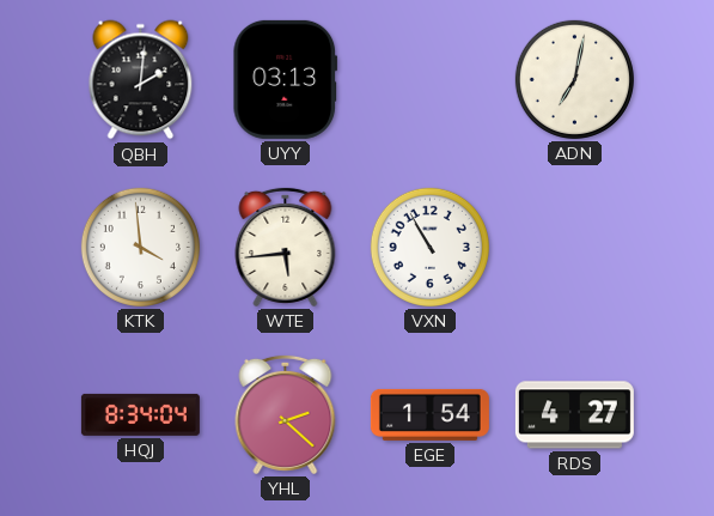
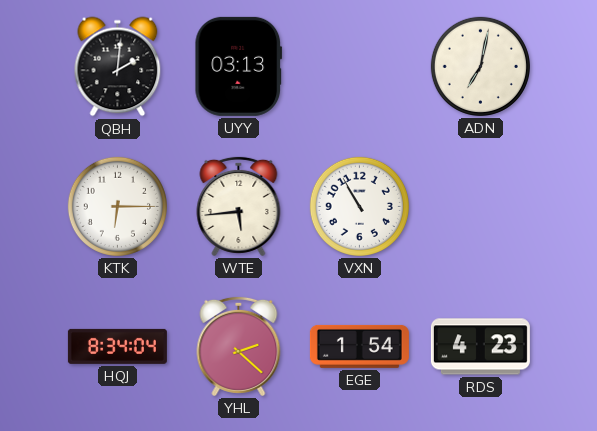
KTK: 3:59 -> 6:15 (117, 206)
RDS: 4:27 -> 4:23 (480, 347)
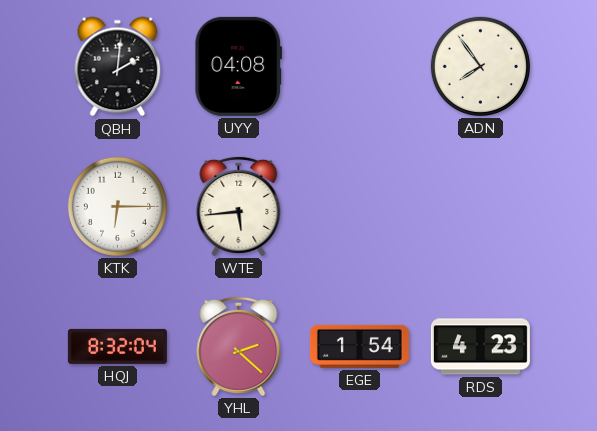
UYY: 03:13 -> 04:08 (239, 66)
ADN: 7:02 -> 7:54 (480, 66)
VXN: 10:55 -> none (359, 206)
HQJ: 8:34 -> 8:32 (117, 346)
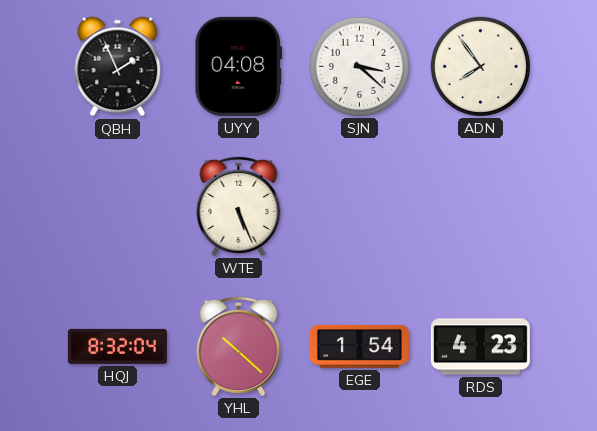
QBH: 2:01 -> 1:56 (118, 67)
SJN: none -> 3:22 (359, 66)
KTK: 6:15 -> none (117, 206)
WTE: 5:44 -> 5:26 (239, 206)
YHL: 2:22 -> 10:22 (239, 346)
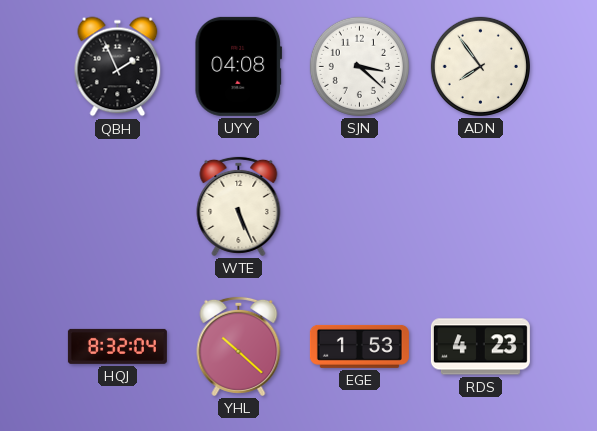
EGE: 1:54 -> 1:53 (359, 346)
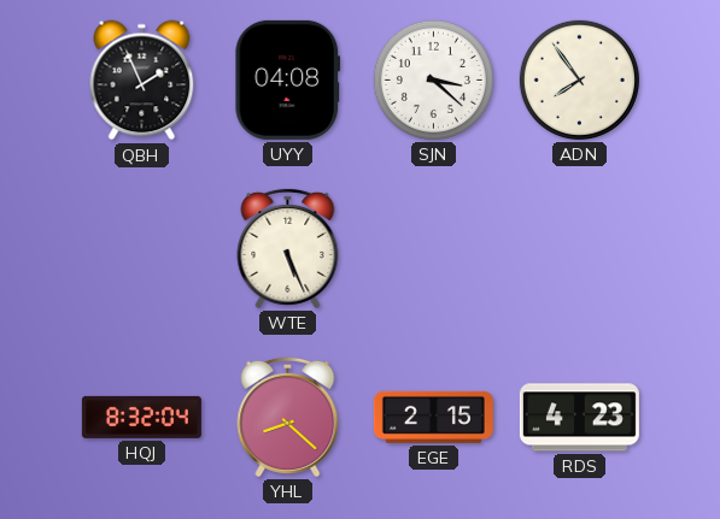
YHL: 10:22 -> 8:22 (288, 417)
EGE: 1:53 -> 2:15 (433, 417)
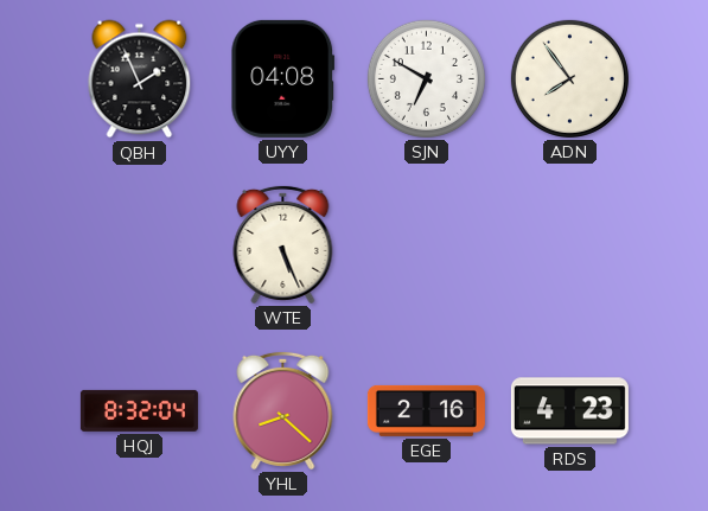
SJN: 3:22 -> 6:50 (426, 78)
EGE: 2:15 -> 2:16 (426, 410)
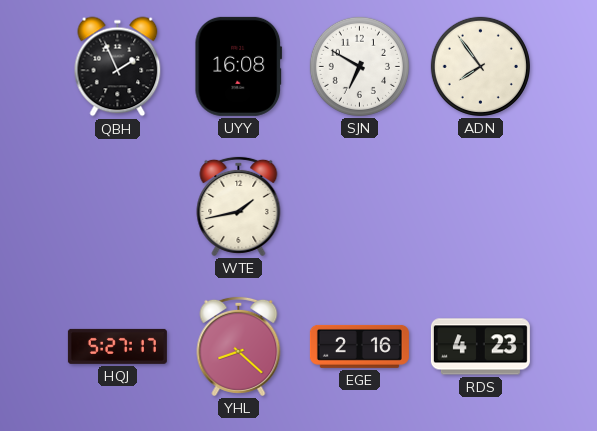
UYY: 04:08 -> 16:08 (239, 66)
WTE: 5:26 -> 1:43 (239, 206)
HQJ: 8:32 -> 5:27 (117, 346)
